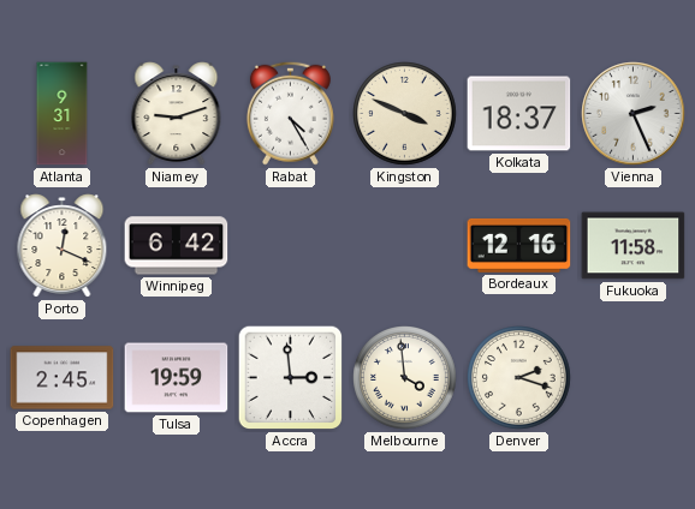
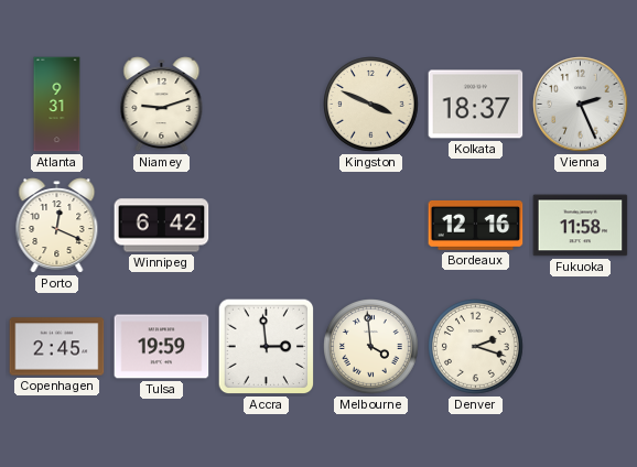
Rabat: 4:25 -> none (290, 113)
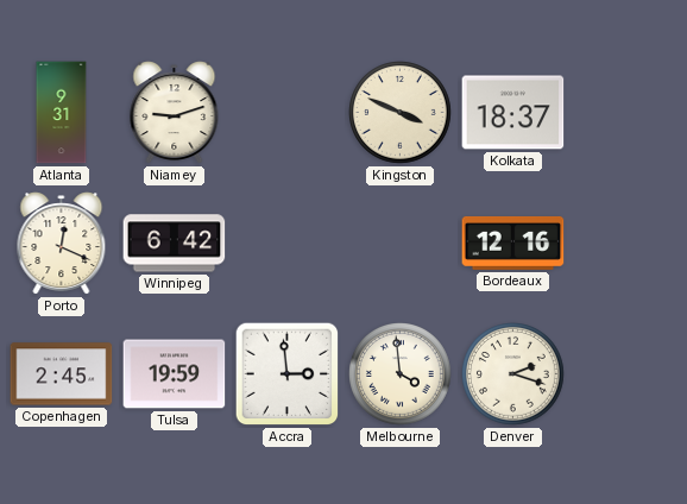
Vienna: 2:26 -> none (581, 105)
Fukuoka: 11:58 -> none (581, 226)
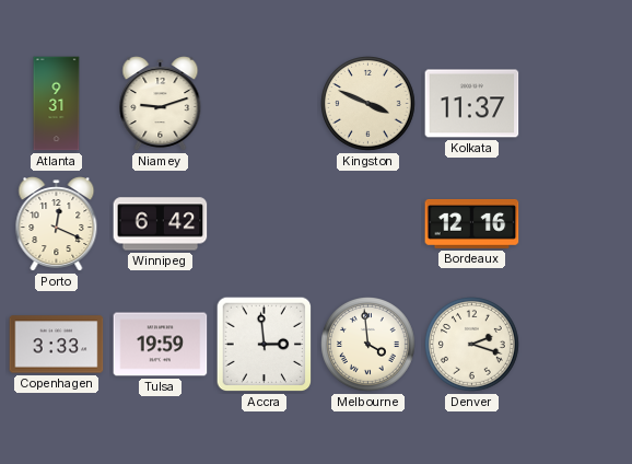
Kolkata: 18:37 -> 11:37 (472, 104)
Copenhagen: 2:45 -> 3:33 (57, 345)
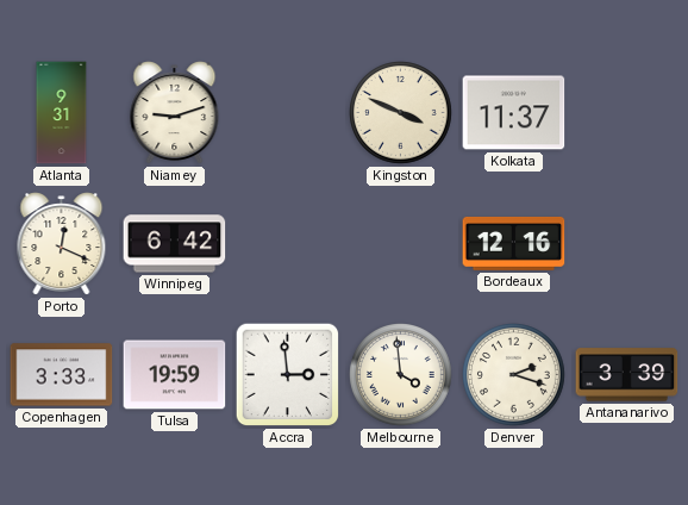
Antananarivo: none -> 3:39 (627, 375)
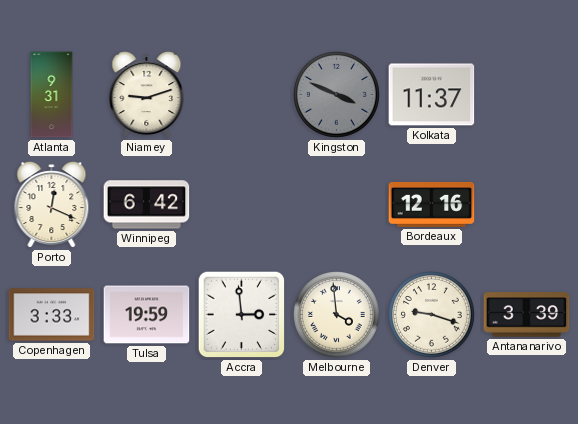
Kingston dial: cream -> grey (337, 95)
Denver: 2:18 -> 9:18 (432, 315)
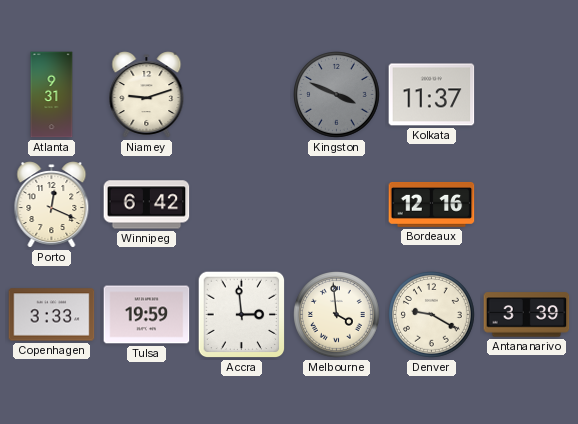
Denver: 9:18 -> 9:20 (432, 315)
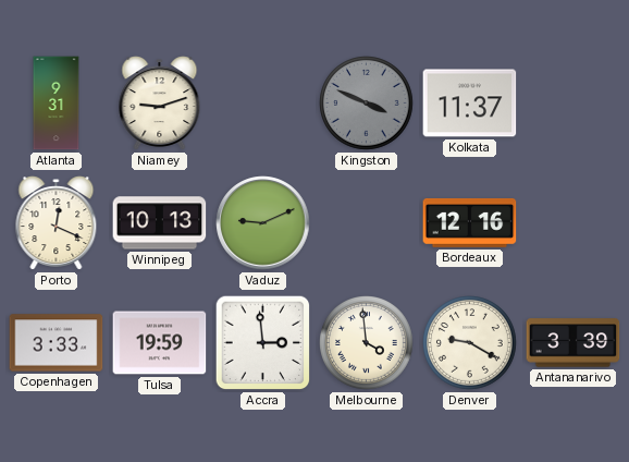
Winnipeg: 6:42 -> 10:13 (160, 223)
Vaduz: none -> 9:11 (263, 223)
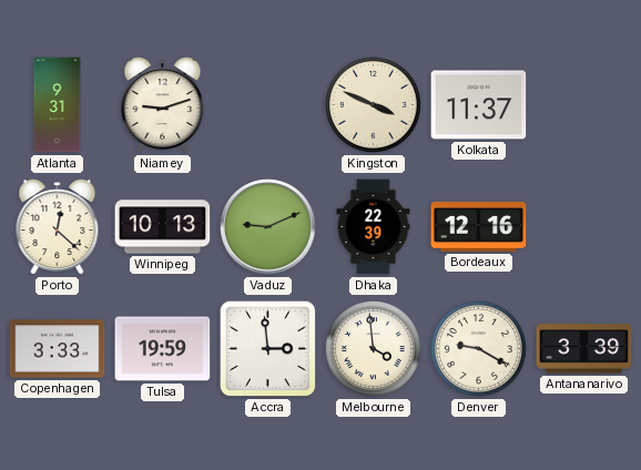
Kingston dial: grey -> cream (374, 105)
Porto: 12:19 -> 12:22 (58, 227)
Dhaka: none -> 22:39 (374, 227)
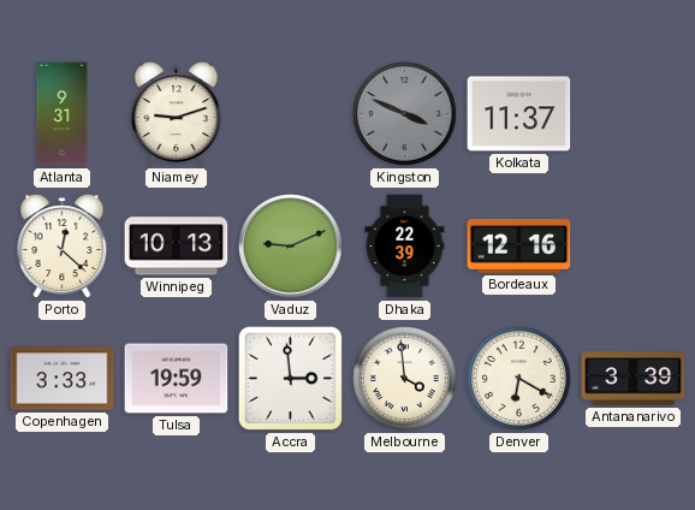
Kingston dial: cream -> grey (405, 114)
Denver: 9:20 -> 6:20 (519, 379)
